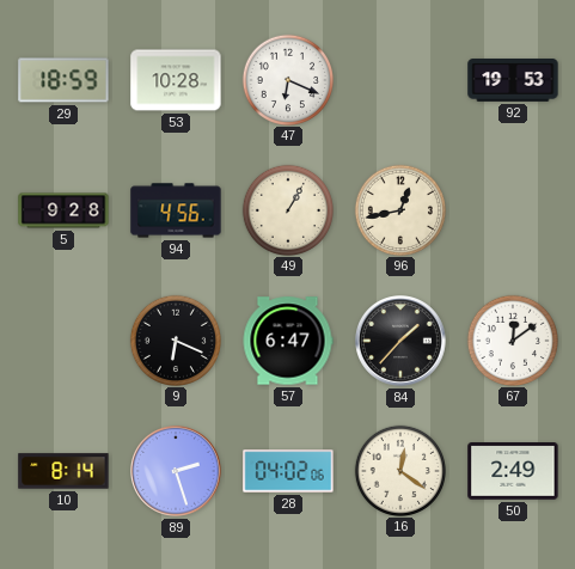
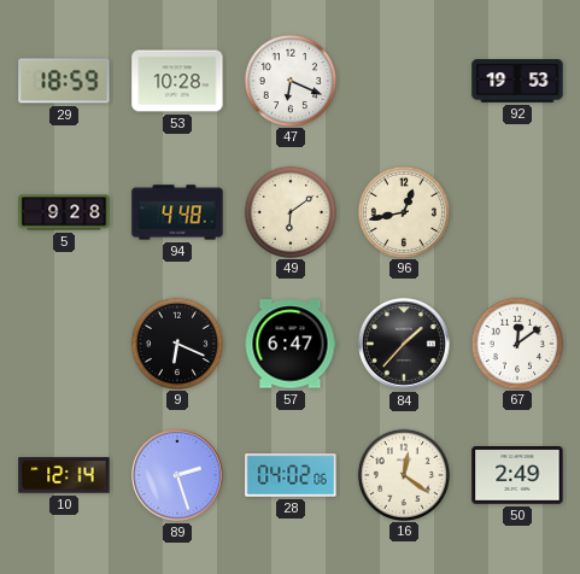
94: 4:56 -> 4:48 (177, 212)
49: 1:05 -> 6:09 (289, 211)
10: 8:14 -> 12:14 (64, 475)
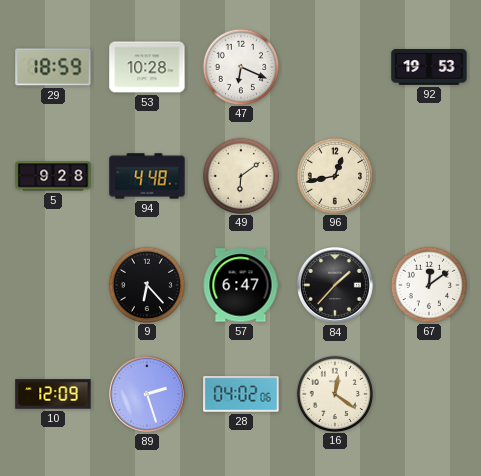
9: 6:19 -> 6:23 (146, 284)
10: 12:14 -> 12:09 (53, 394)
50: 2:49 -> none (517, 475)
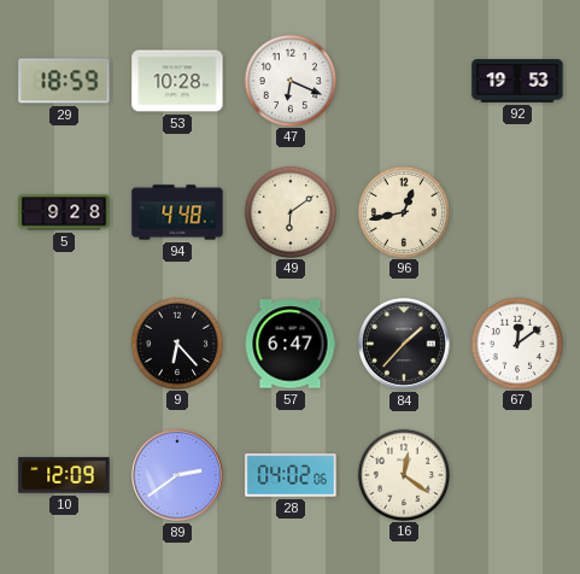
89: 2:27 -> 2:39 (178, 476)
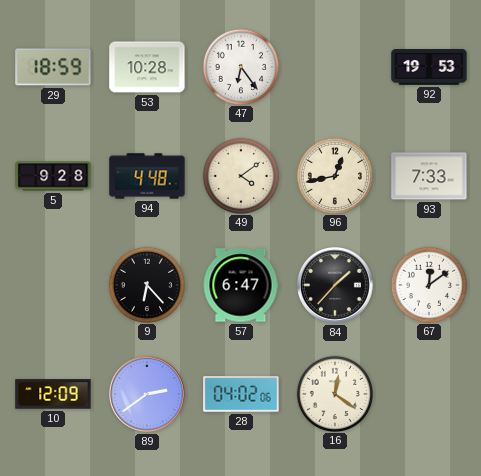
47: 6:19 -> 6:24 (240, 66)
49: 6:09 -> 4:09 (240, 175)
93: none -> 7:33 (429, 176)
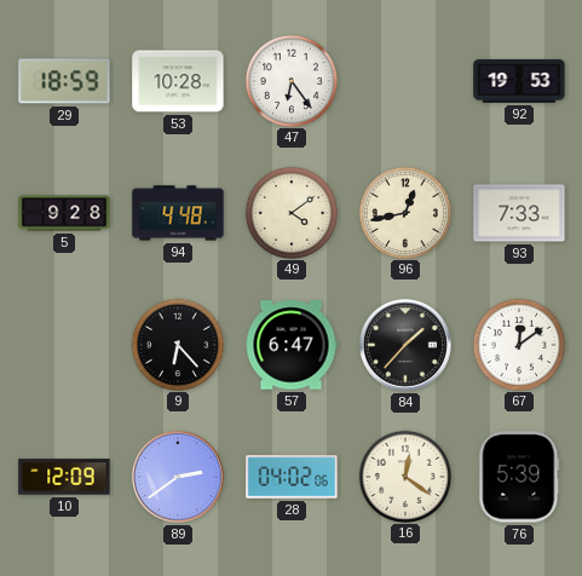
76: none -> 5:39 (519, 477)
